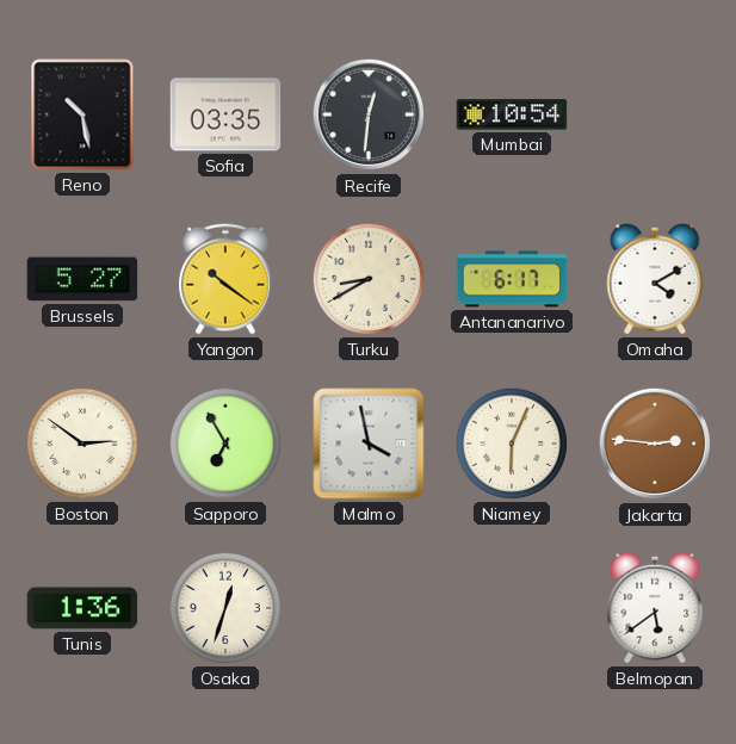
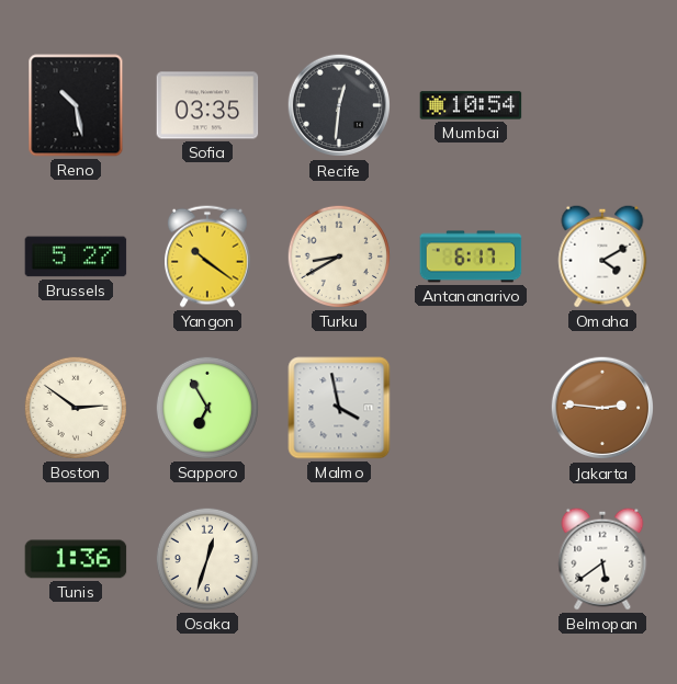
Niamey: 6:04 -> none (512, 444)
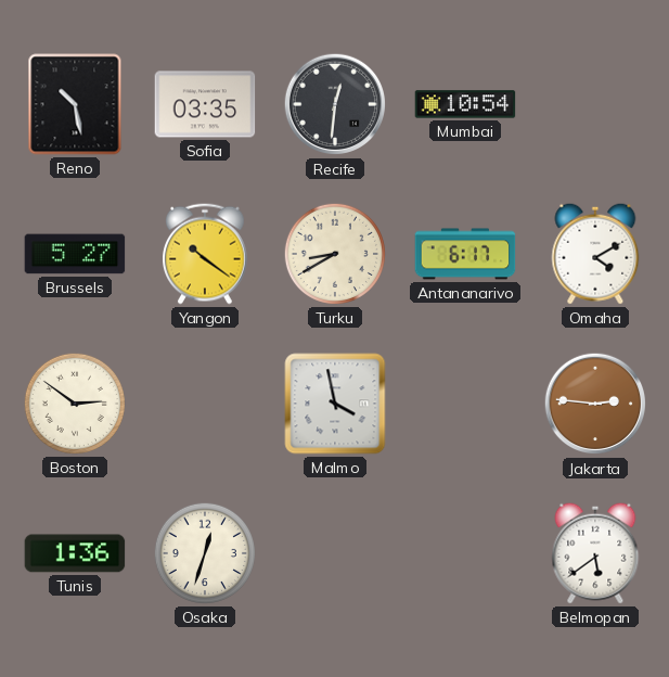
Sapporo: 6:55 -> none (207, 408)
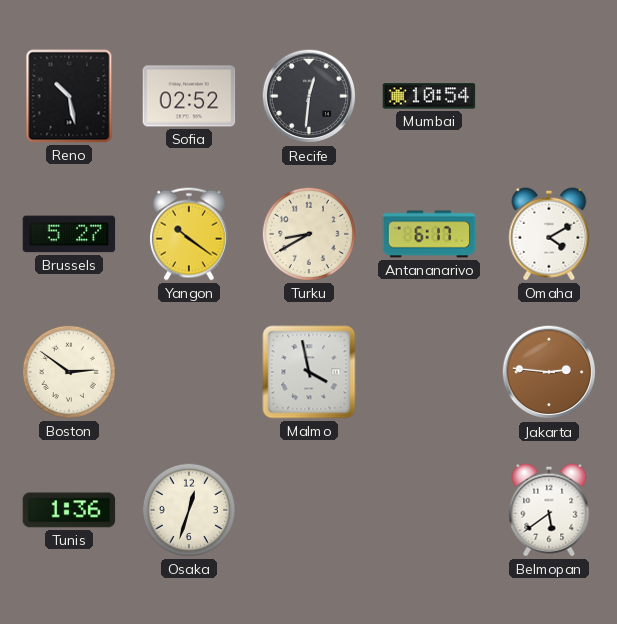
Sofia: 03:35 -> 02:52 (189, 96)
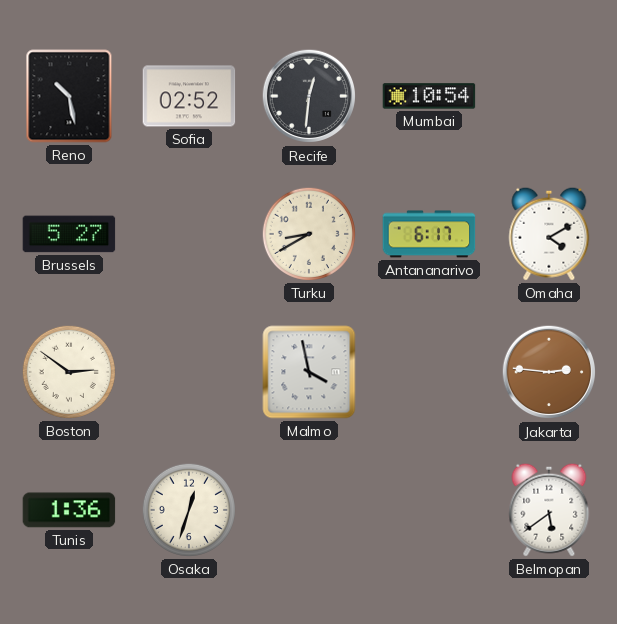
Yangon: 10:21 -> none (190, 234)
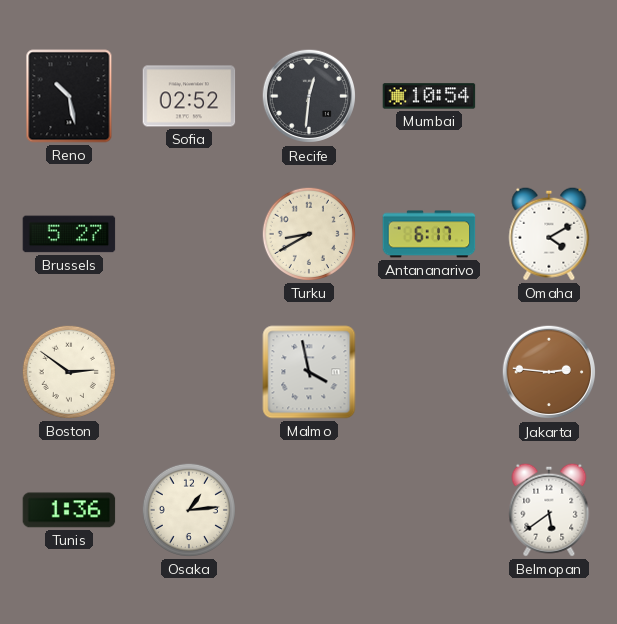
Osaka: 12:33 -> 1:14 (189, 510)
